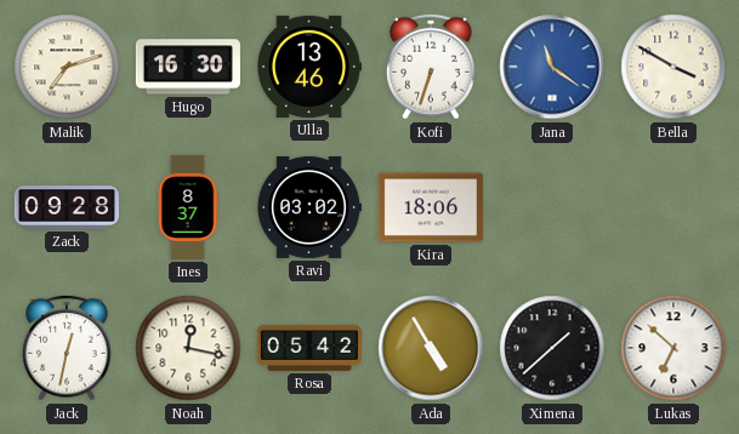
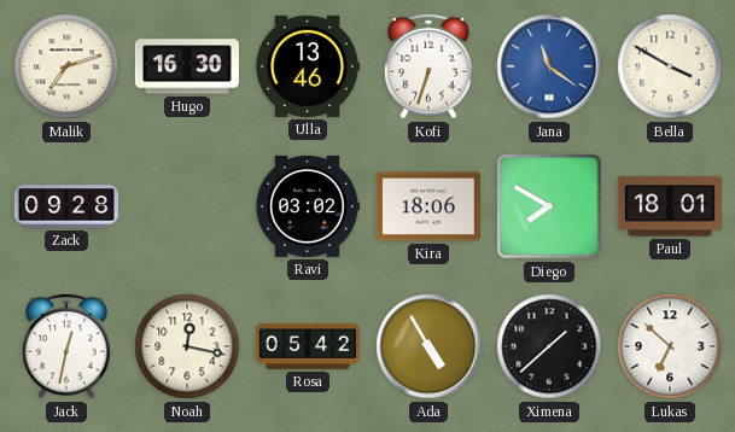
Ines: 8:37 -> none (188, 207)
Diego: none -> 7:50 (549, 206)
Paul: none -> 18:01 (670, 206)
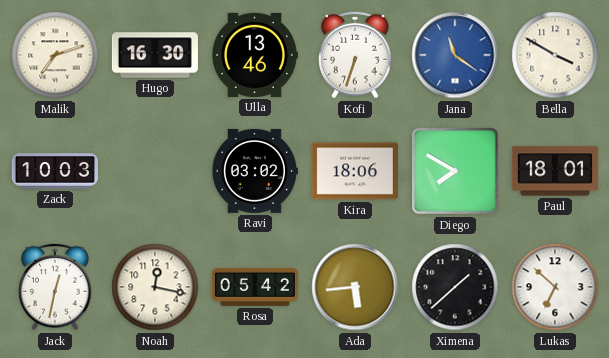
Zack: 09:28 -> 10:03 (55, 171)
Ada: 4:55 -> 5:44 (355, 287)
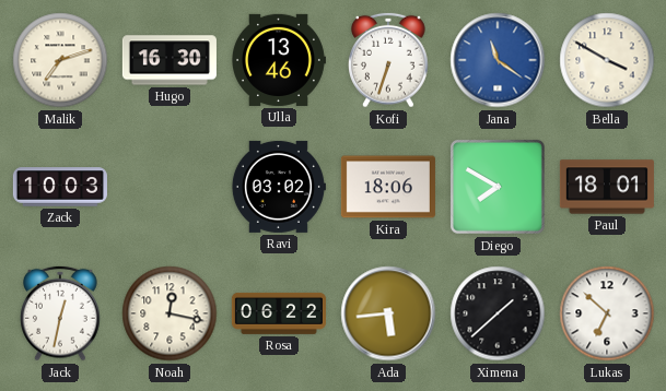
Rosa: 05:42 -> 06:22 (279, 313)
